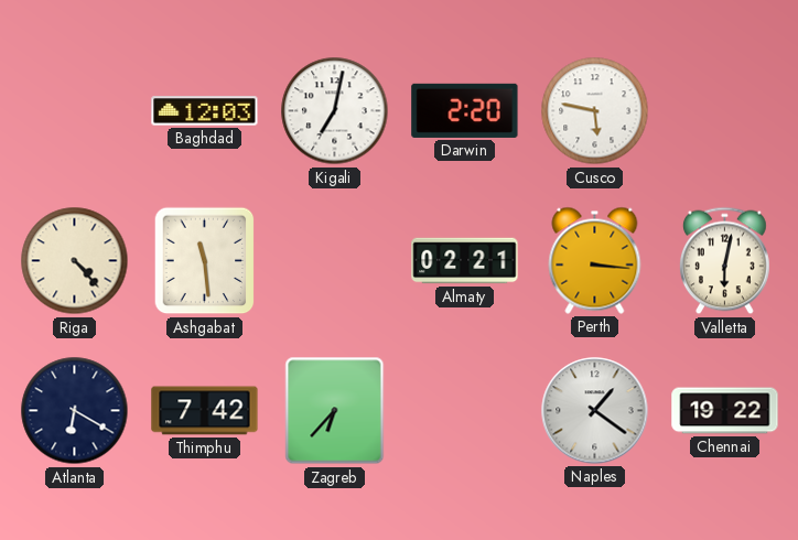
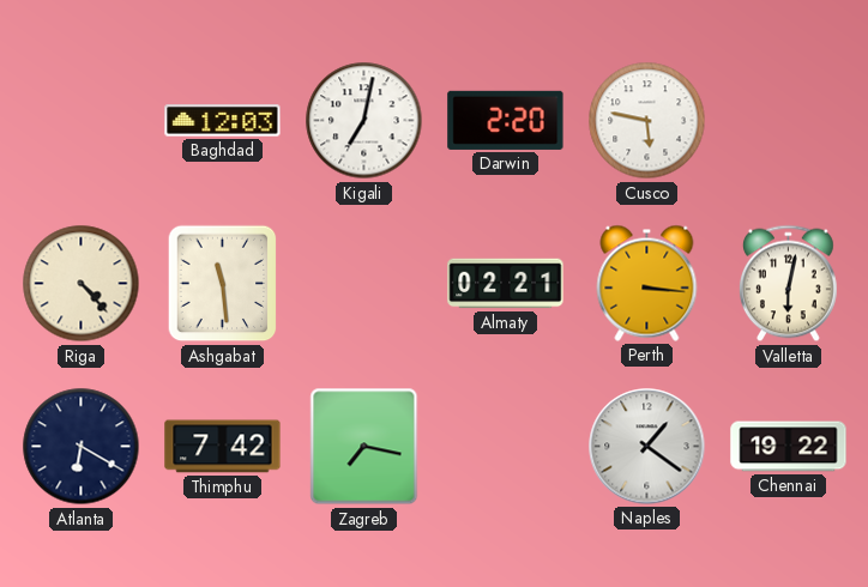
Zagreb: 6:37 -> 7:17 (364, 447)
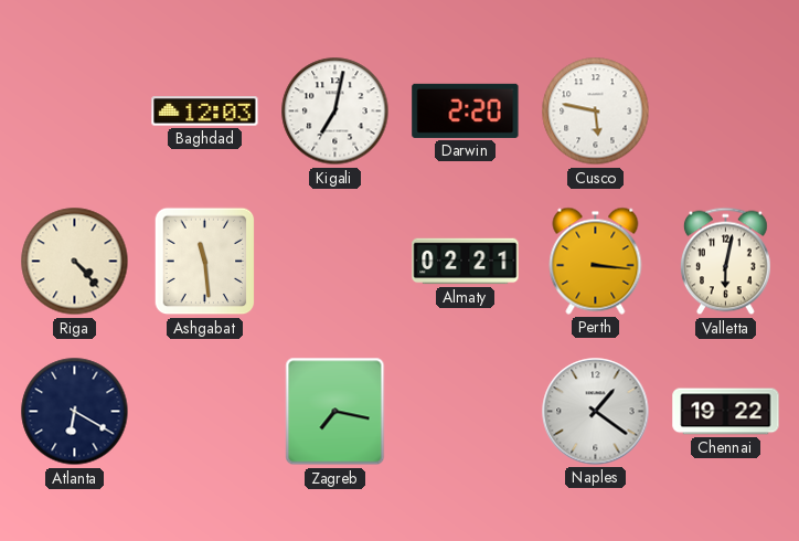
Thimphu: 7:42 -> none (223, 447)
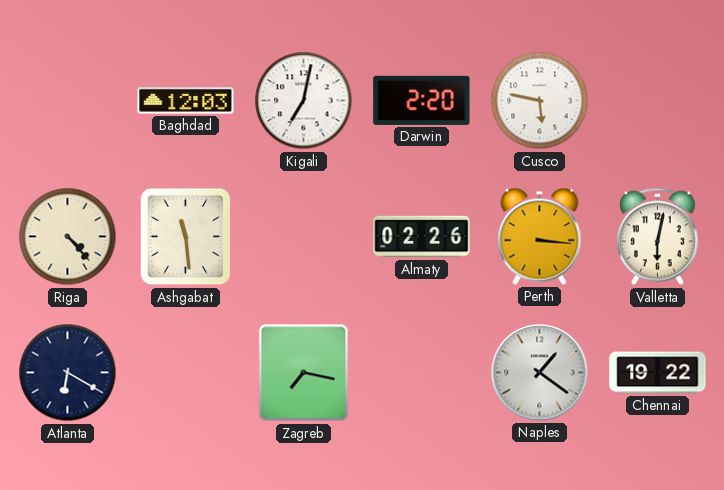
Almaty: 02:21 -> 02:26 (422, 237)
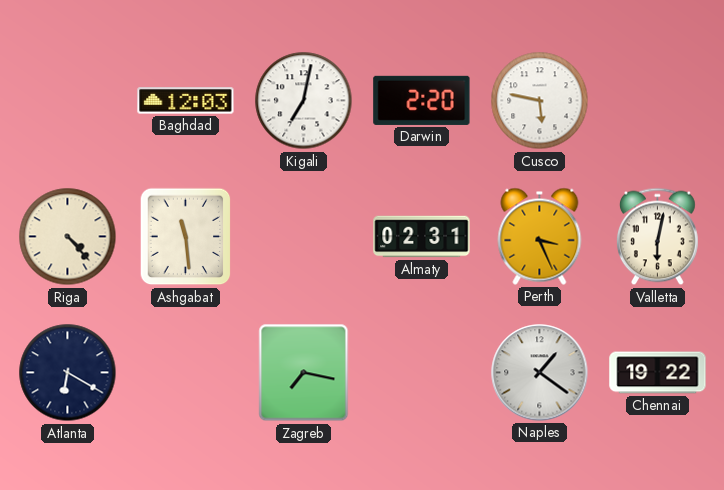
Almaty: 02:26 -> 02:31 (422, 237)
Perth: 3:16 -> 3:26 (540, 236)
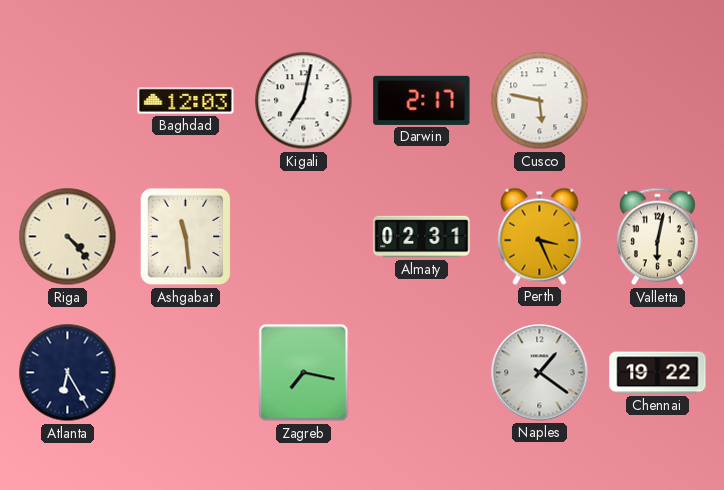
Darwin: 2:20 -> 2:17 (422, 100)
Atlanta: 6:20 -> 6:25 (68, 373)
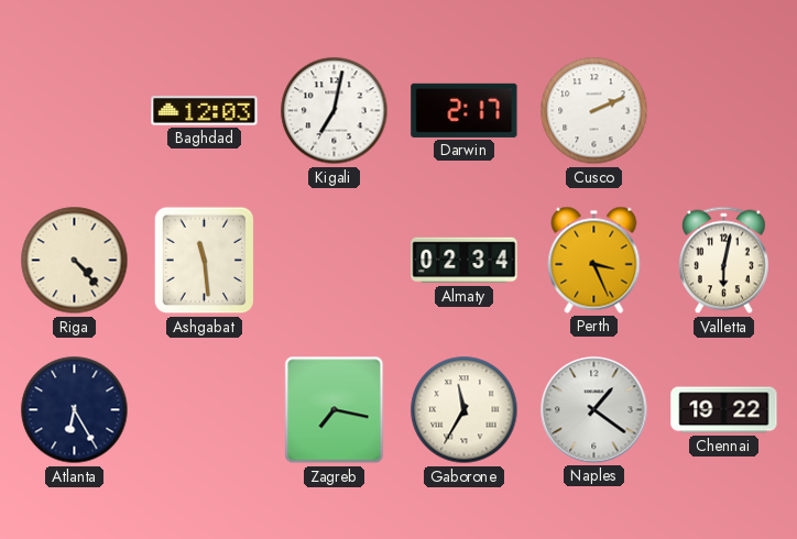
Cusco: 5:47 -> 2:11 (594, 111)
Almaty: 02:31 -> 02:34 (465, 261)
Gaborone: none -> 11:35 (465, 410)
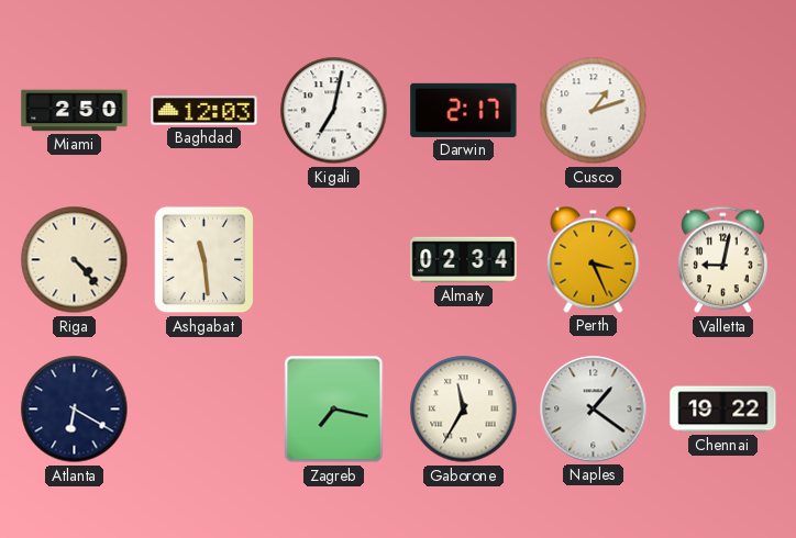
Miami: none -> 2:50 (75, 111)
Cusco: 2:11 -> 1:12 (594, 111)
Valletta: 6:02 -> 9:02 (723, 260)
Atlanta: 6:25 -> 6:20 (75, 410)
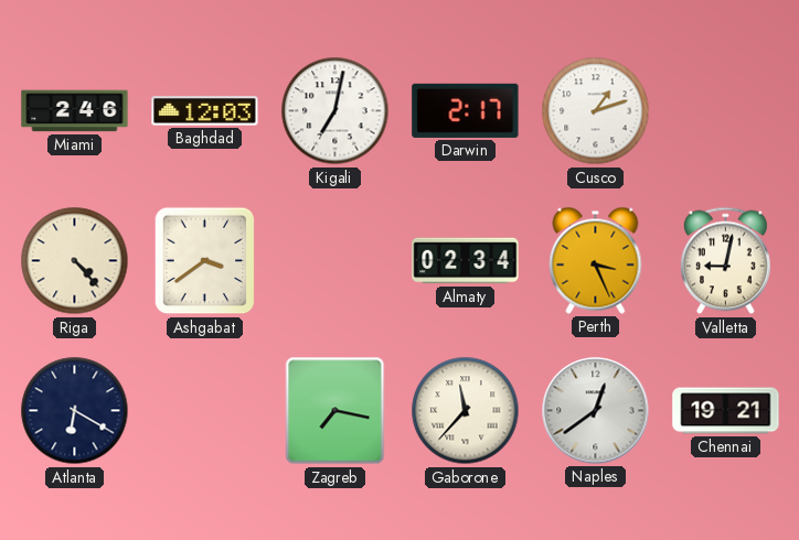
Miami: 2:50 -> 2:46 (75, 111)
Ashgabat: 11:29 -> 3:39 (205, 261)
Gaborone: 11:35 -> 11:37 (466, 411)
Naples: 1:21 -> 12:39 (596, 411)
Chennai: 19:22 -> 19:21 (726, 411)
